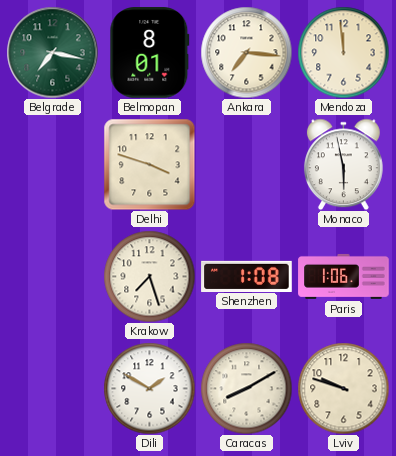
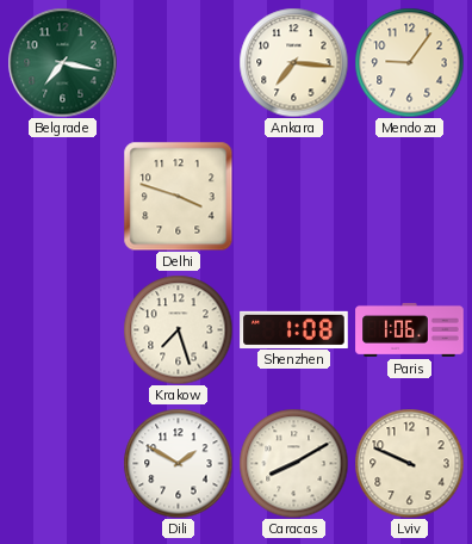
Belmopan: 8:01 -> none (150, 53)
Mendoza: 11:59 -> 9:06 (409, 62)
Monaco: 5:58 -> none (343, 164)
Lviv: 9:48 -> 9:49 (409, 463)
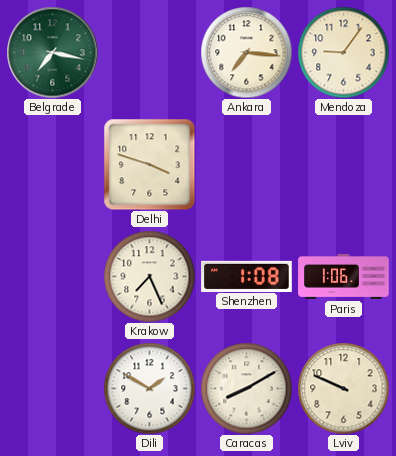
Krakow: 7:27 -> 7:26 (149, 276)
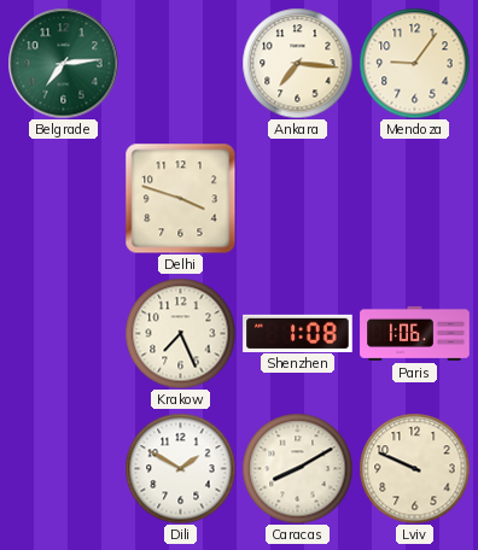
Belgrade: 7:17 -> 7:14 (63, 63)
